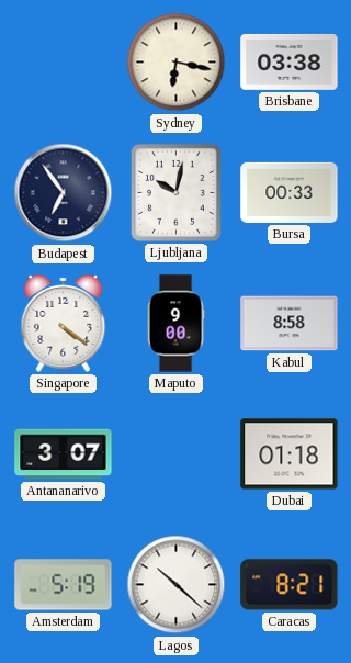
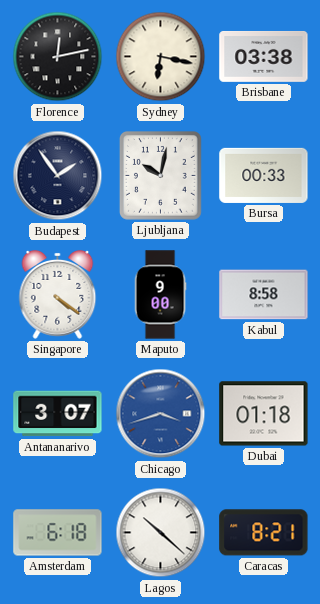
Florence: none -> 12:13 (58, 57)
Budapest: 6:54 -> 1:54 (58, 176)
Chicago: none -> 3:42 (161, 414)
Amsterdam: 5:19 -> 6:18 (58, 533)
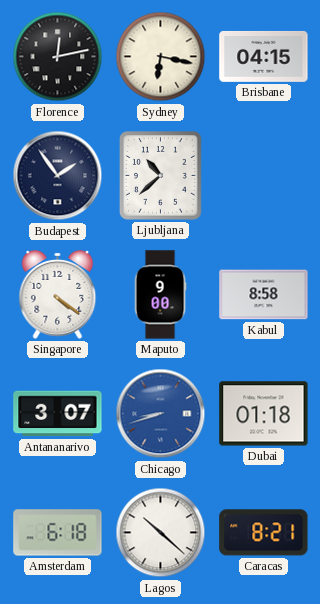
Brisbane: 03:38 -> 04:15 (264, 56)
Ljubljana: 10:02 -> 10:38 (160, 176)
Bursa: 00:33 -> none (264, 175)
Chicago: 3:42 -> 8:42 (161, 414)
